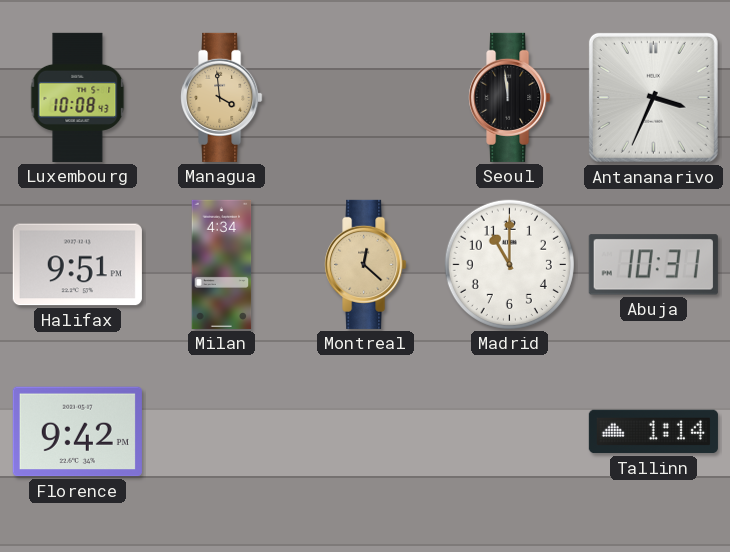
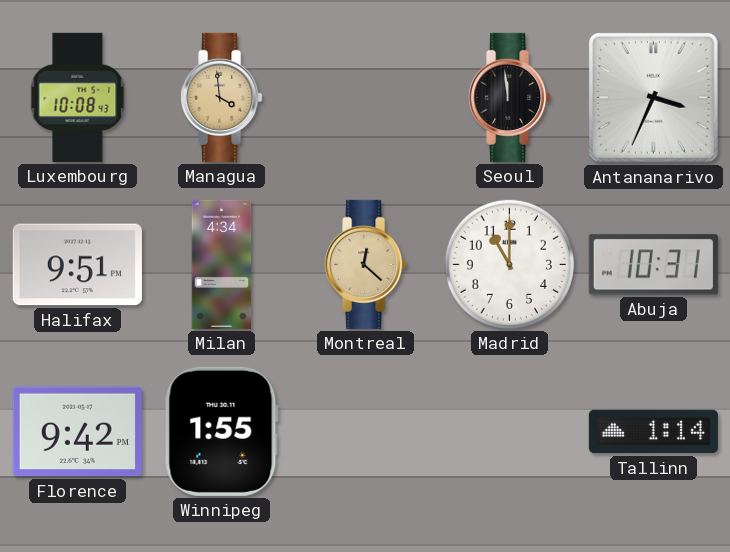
Winnipeg: none -> 1:55 (221, 431)
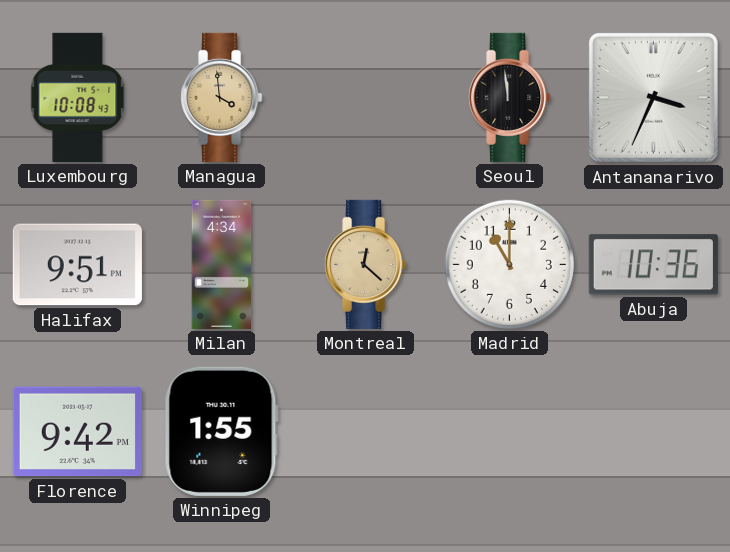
Abuja: 10:31 -> 10:36 (653, 265)
Tallinn: 1:14 -> none (653, 432)
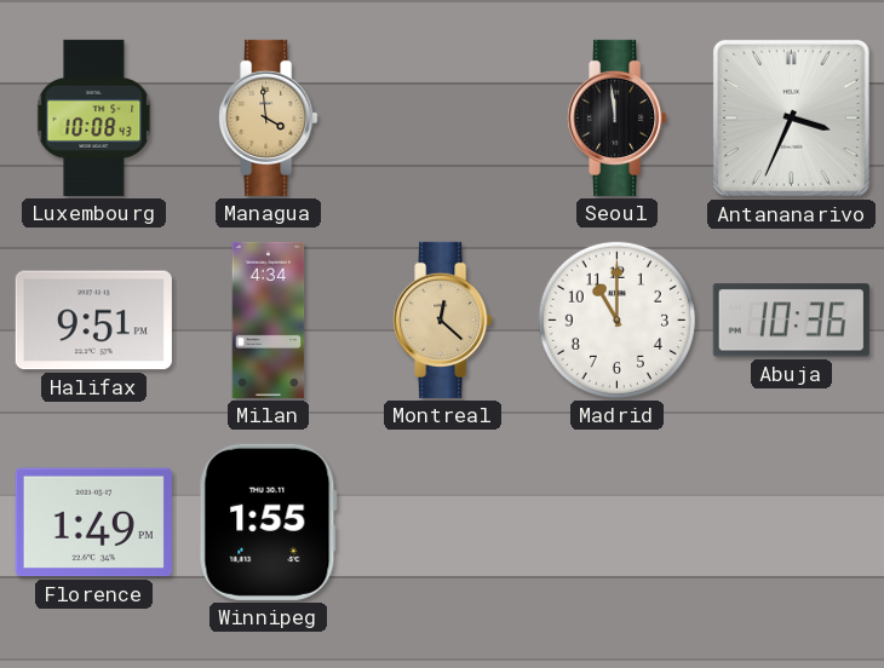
Florence: 9:42 -> 1:49 (93, 523)
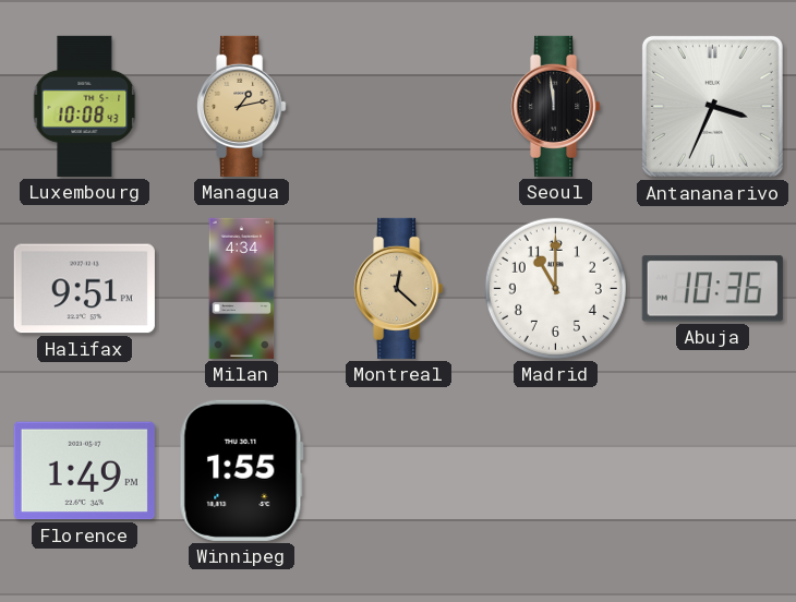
Managua: 3:59 -> 1:13 (242, 106)
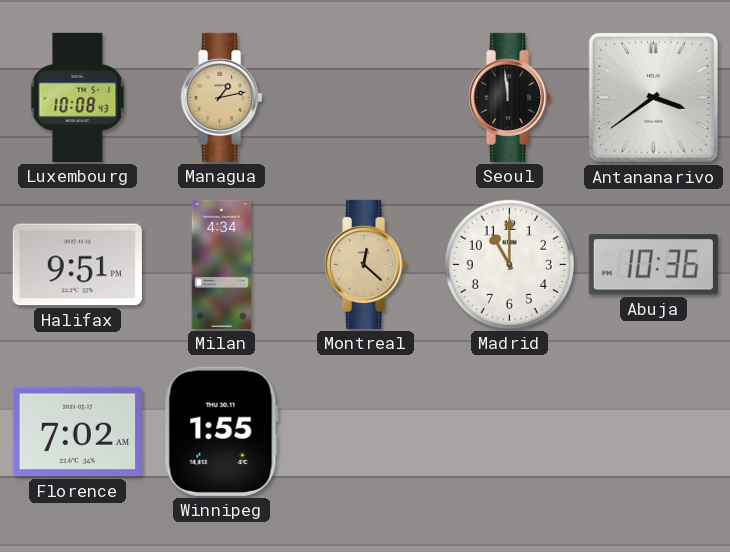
Antananarivo: 3:34 -> 3:39 (653, 97)
Florence: 1:49 -> 7:02 (77, 432)
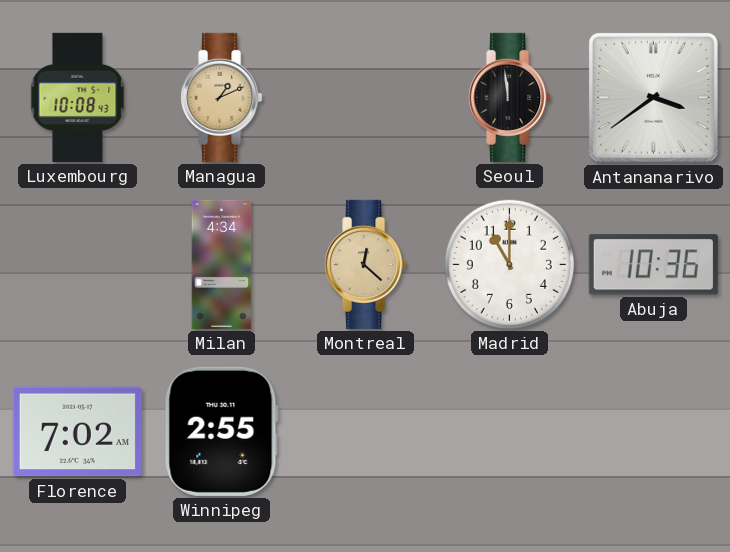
Managua: 1:13 -> 1:11 (222, 97)
Halifax: 9:51 -> none (77, 265)
Winnipeg: 1:55 -> 2:55 (221, 431)
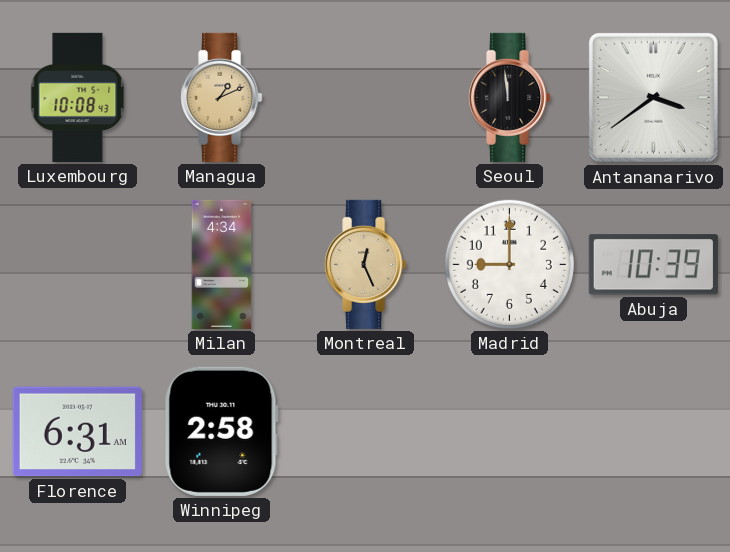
Montreal: 12:22 -> 12:26 (366, 264)
Madrid: 11:00 -> 9:00 (509, 264)
Abuja: 10:36 -> 10:39 (653, 265)
Florence: 7:02 -> 6:31 (77, 432)
Winnipeg: 2:55 -> 2:58 (221, 431)
